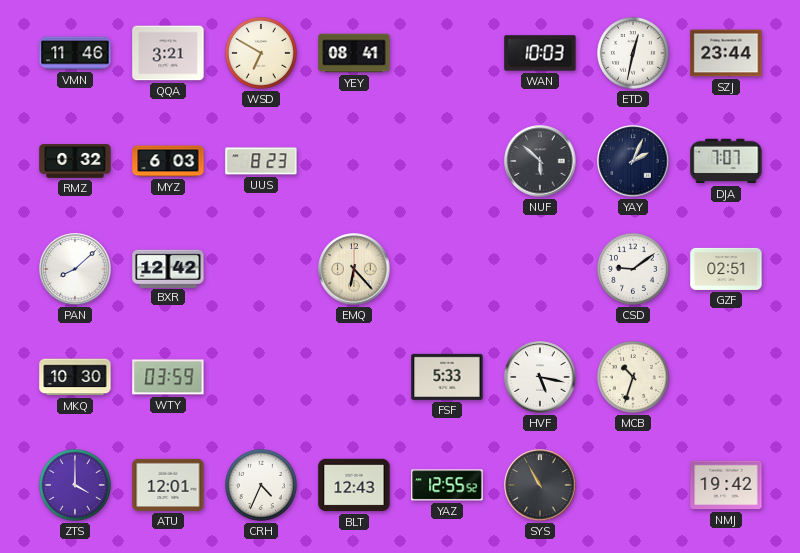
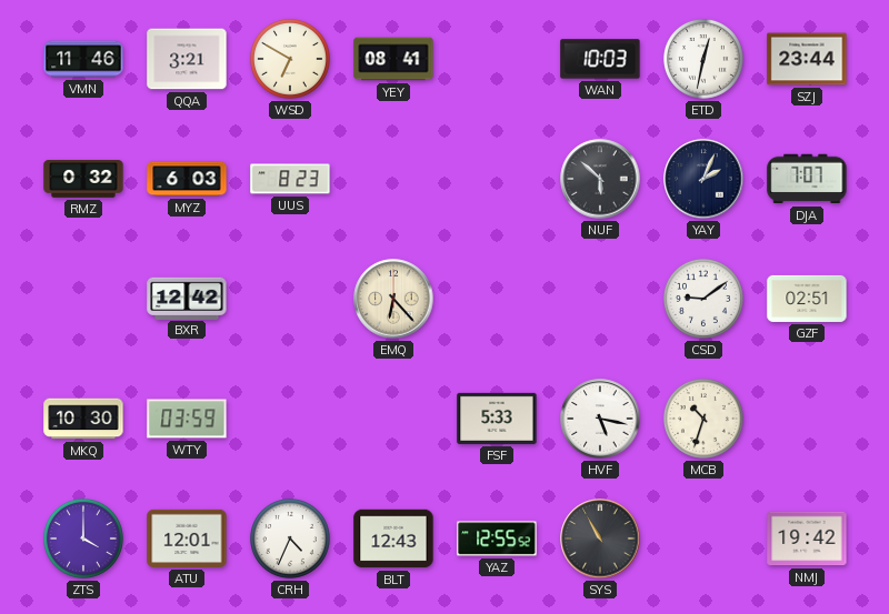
PAN: 8:08 -> none (75, 269)
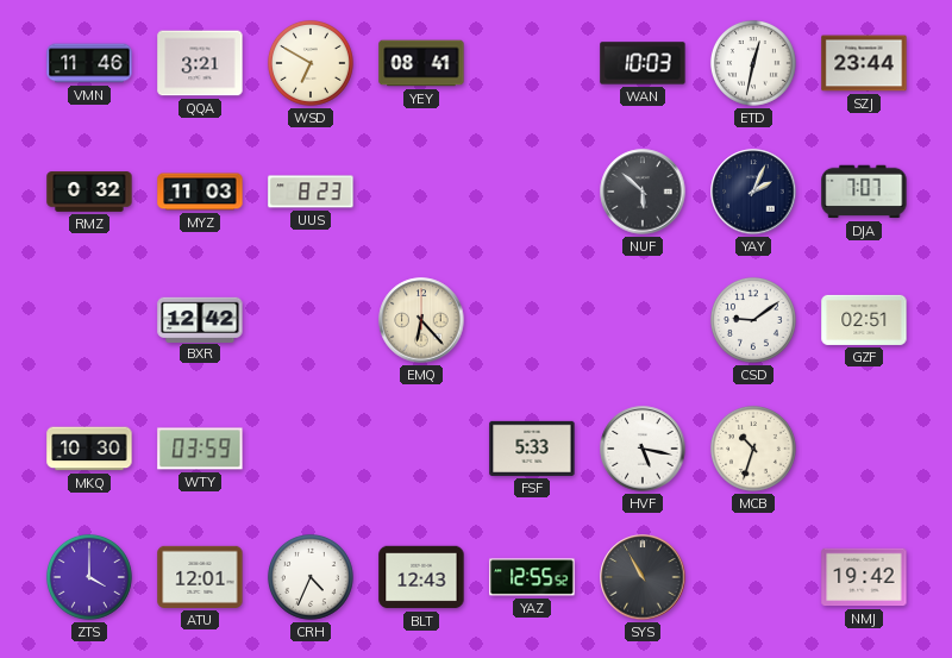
MYZ: 6:03 -> 11:03 (200, 192)
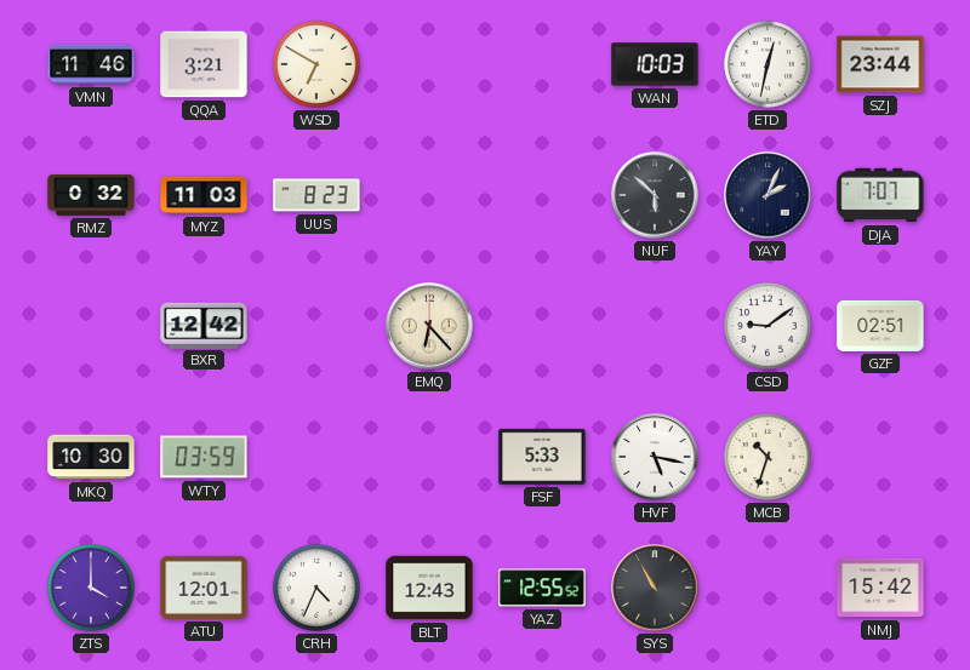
YEY: 08:41 -> none (421, 63)
NMJ: 19:42 -> 15:42 (880, 588)
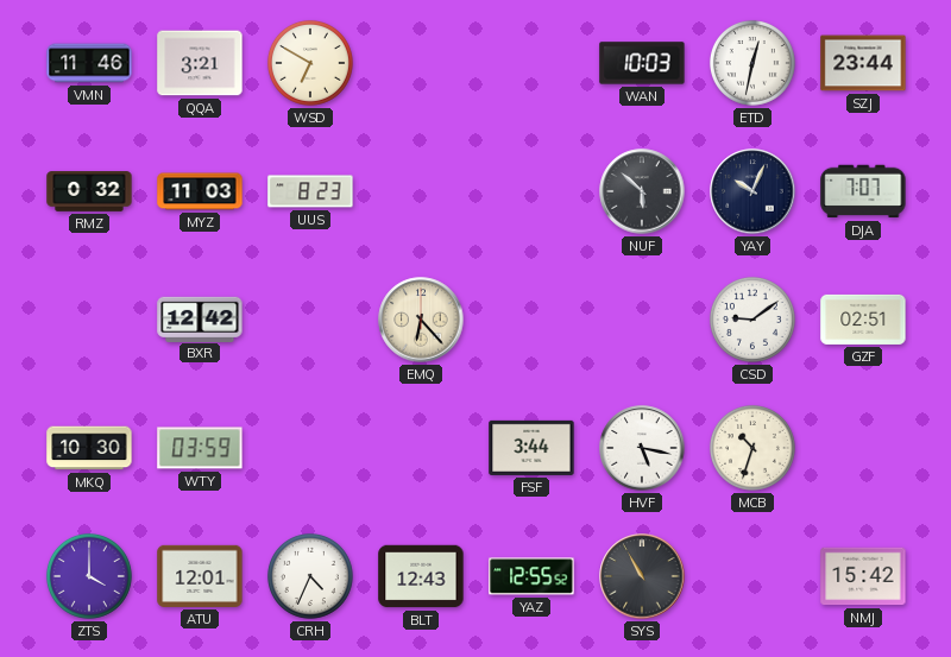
YAY: 2:04 -> 10:04 (752, 191)
FSF: 5:33 -> 3:44 (531, 448)
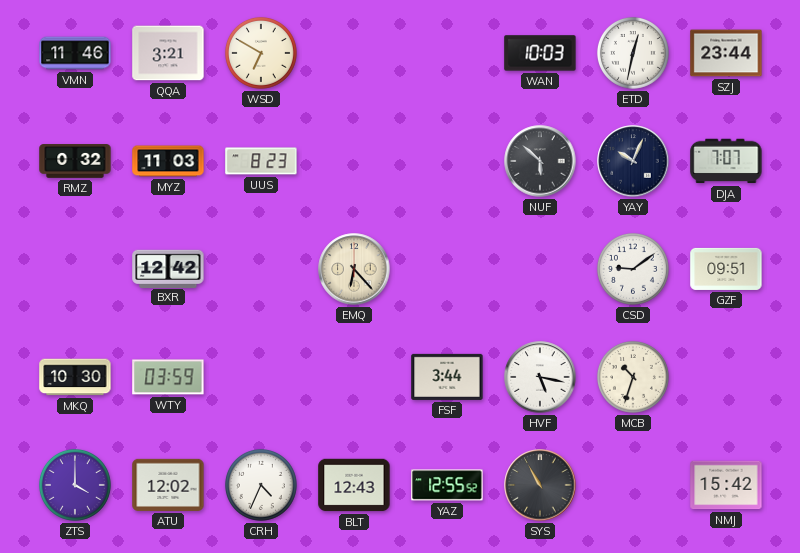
GZF: 02:51 -> 09:51 (726, 269)
ATU: 12:01 -> 12:02 (168, 485)
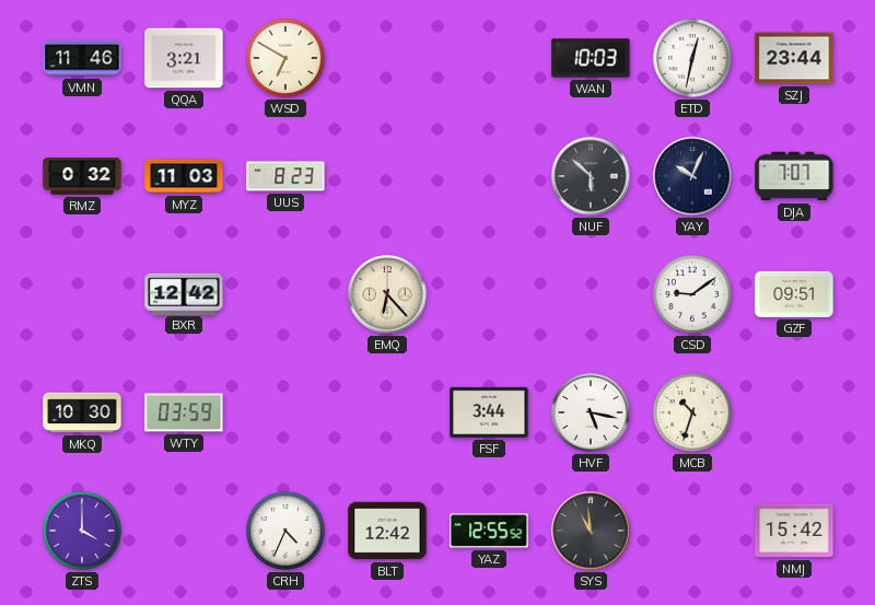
ATU: 12:02 -> none (168, 485)
BLT: 12:43 -> 12:42 (387, 531)
SYS: 10:55 -> 10:59 (591, 531)
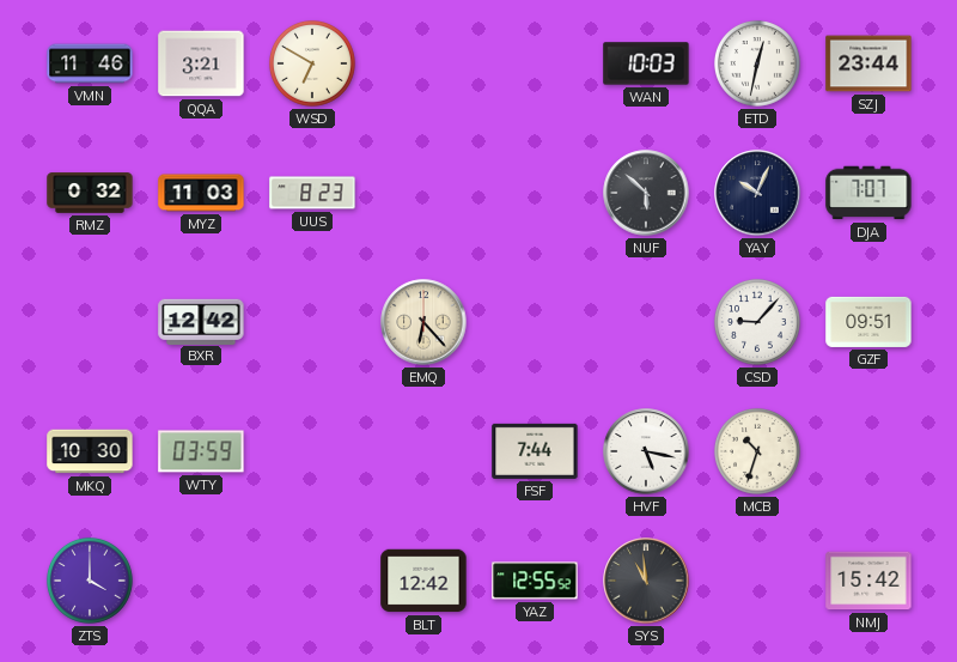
CSD: 9:09 -> 9:07 (757, 322)
FSF: 3:44 -> 7:44 (535, 451)
CRH: 4:34 -> none (285, 531)
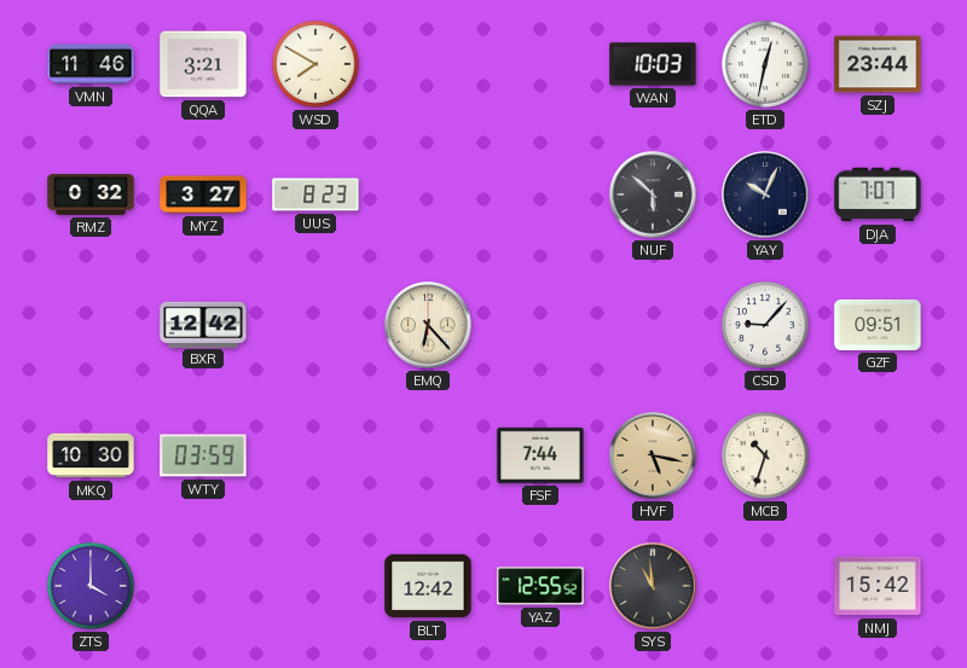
WSD: 6:50 -> 7:50 (315, 64)
MYZ: 11:03 -> 3:27 (203, 194)
HVF dial: white -> champagne (653, 455)
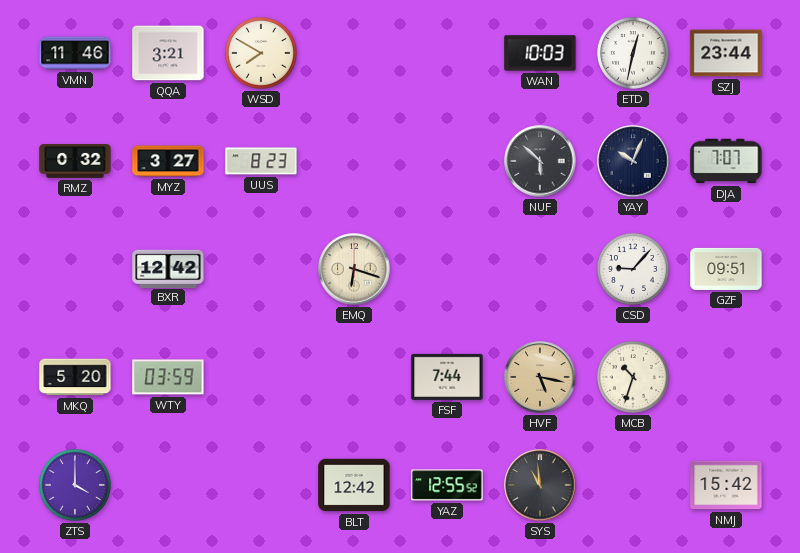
EMQ: 6:23 -> 6:18 (354, 269)
MKQ: 10:30 -> 5:20 (75, 377)
